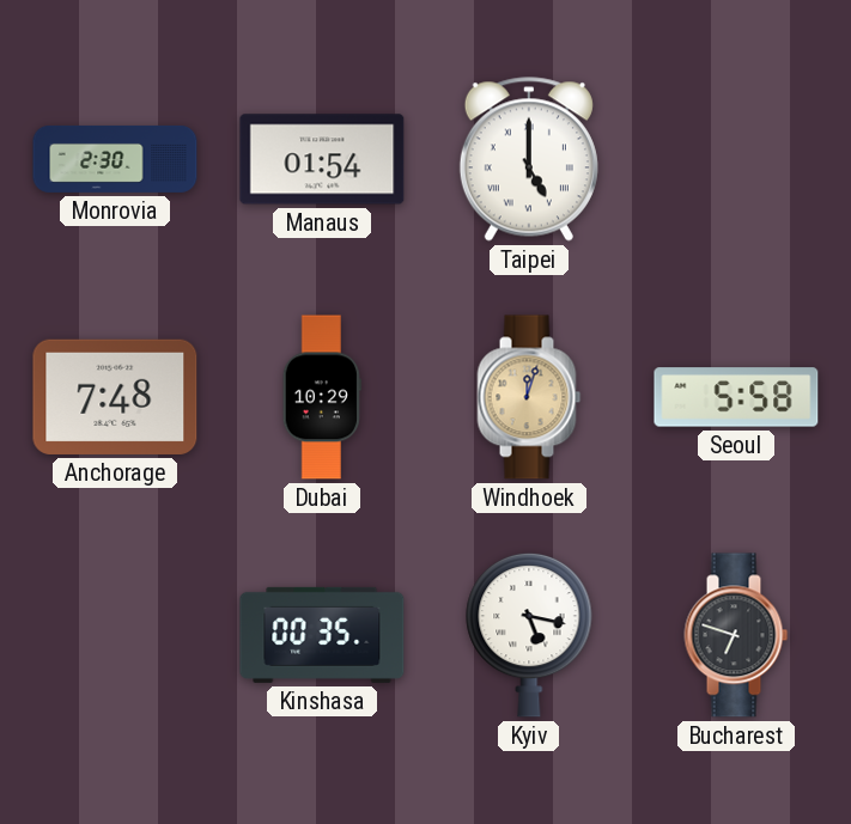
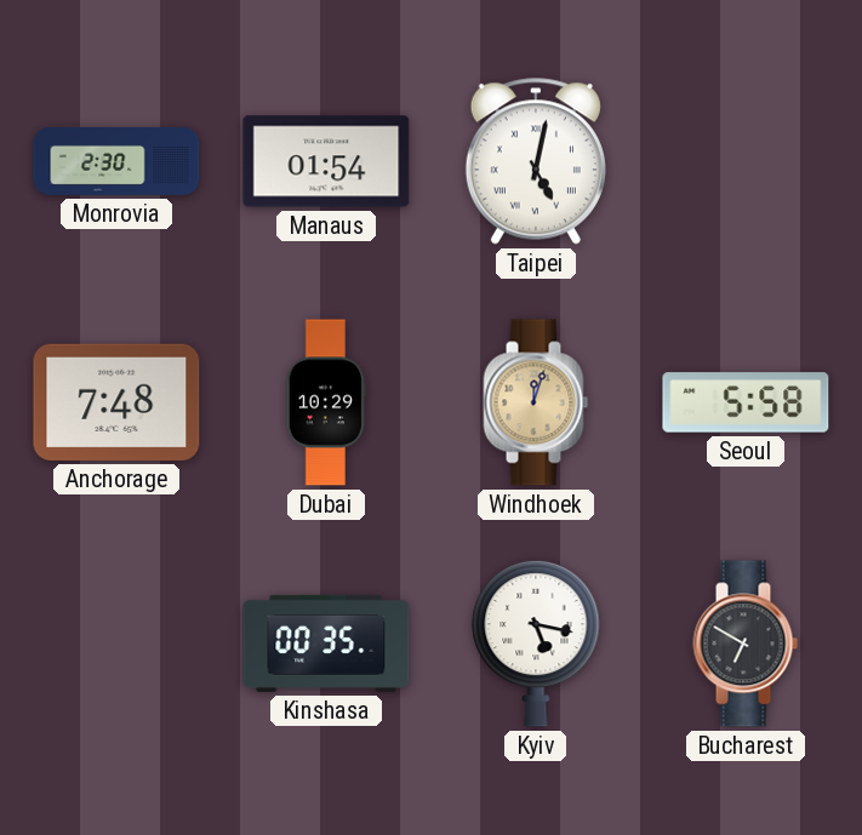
Taipei: 5:00 -> 5:02 (536, 161)
Bucharest: 6:48 -> 6:50 (746, 644)
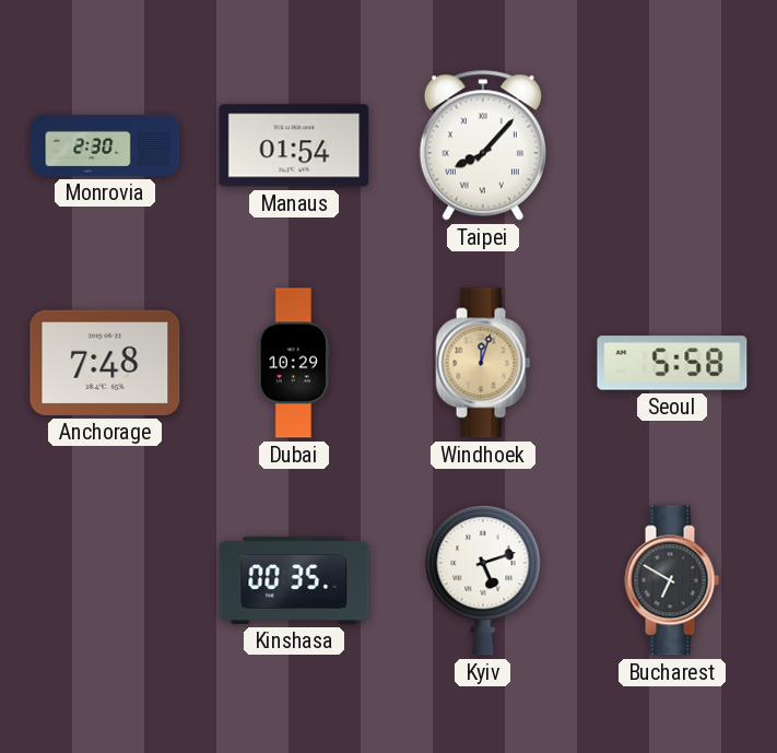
Taipei: 5:02 -> 8:07 (483, 145)
Kyiv: 5:17 -> 5:12 (483, 580)
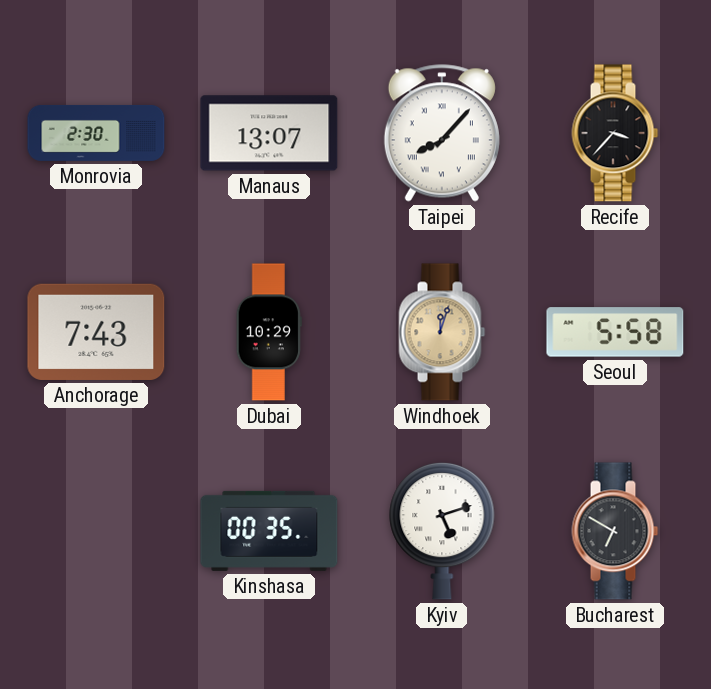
Manaus: 01:54 -> 13:07 (269, 133)
Recife: none -> 3:37 (615, 133)
Anchorage: 7:48 -> 7:43 (96, 332)
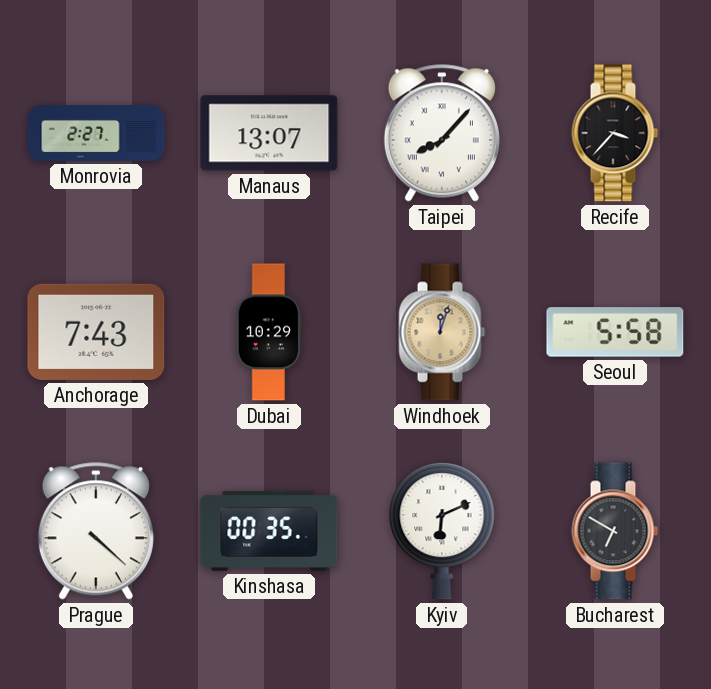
Monrovia: 2:30 -> 2:27 (96, 133)
Prague: none -> 4:22 (96, 531)
Kyiv: 5:12 -> 6:11 (442, 531)
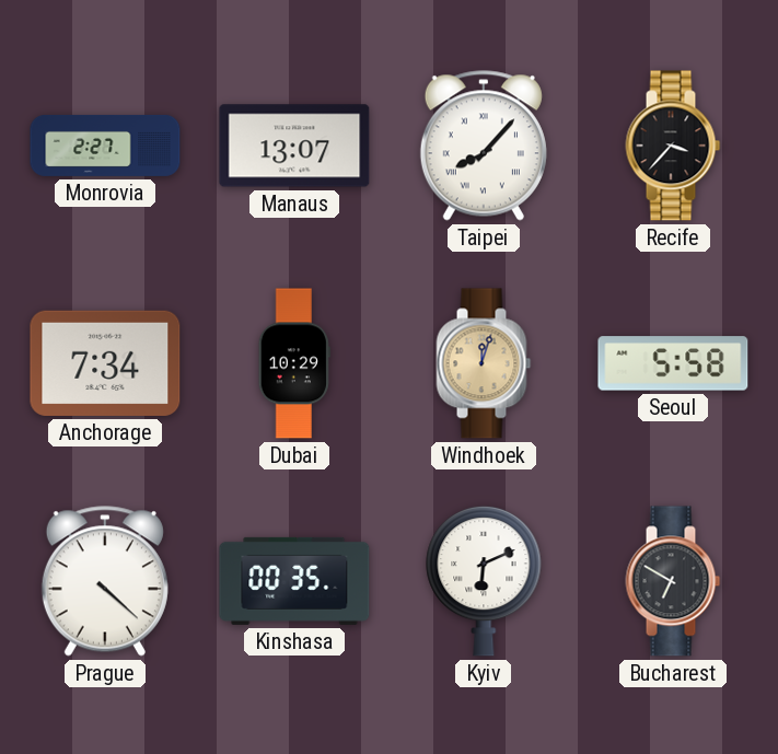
Anchorage: 7:43 -> 7:34 (105, 363)
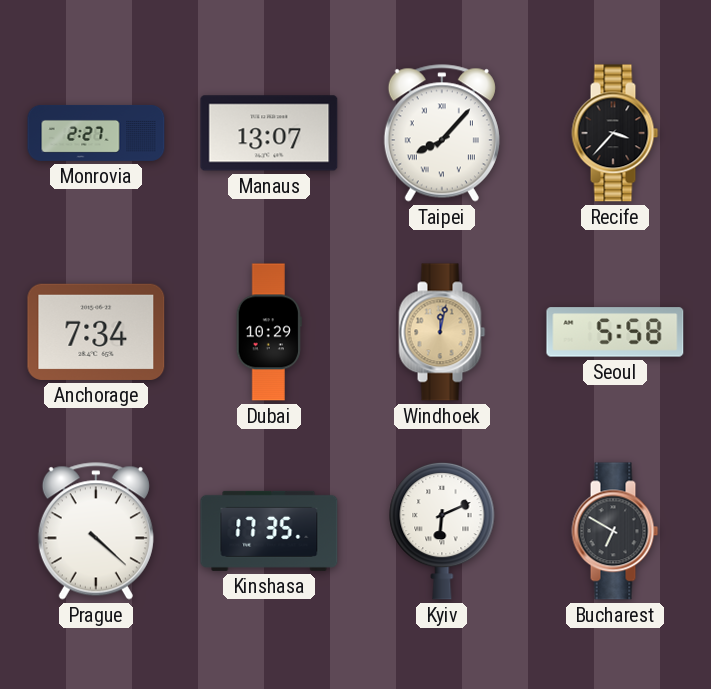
Windhoek: 12:03 -> 12:02 (442, 332)
Kinshasa: 00:35 -> 17:35 (269, 531)
